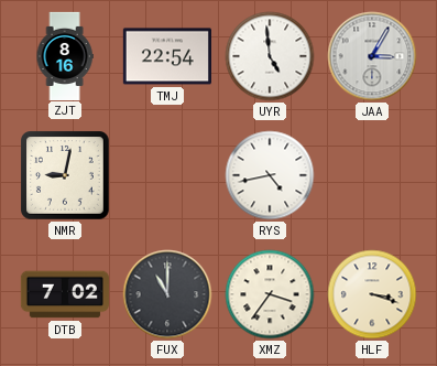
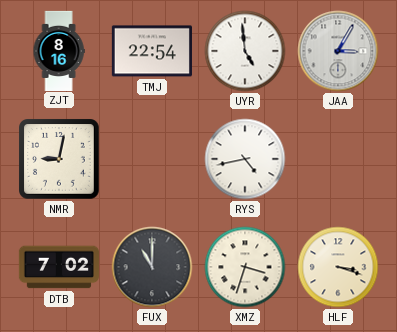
XMZ: 3:36 -> 3:33 (245, 267)
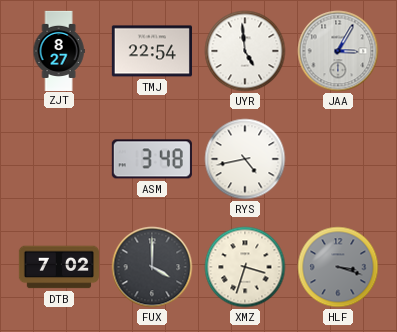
ZJT: 8:16 -> 8:27 (59, 50)
NMR: 9:02 -> none (60, 160)
ASM: none -> 3:48 (152, 159)
FUX: 11:00 -> 4:00 (152, 267)
HLF dial: cream -> grey (338, 267)
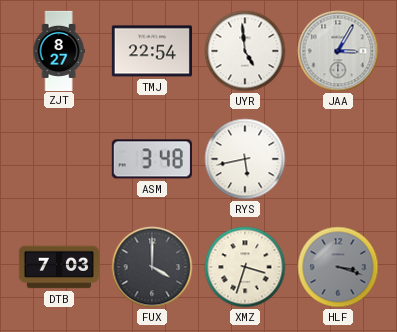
RYS: 4:43 -> 5:43 (245, 159)
DTB: 7:02 -> 7:03 (59, 267)
